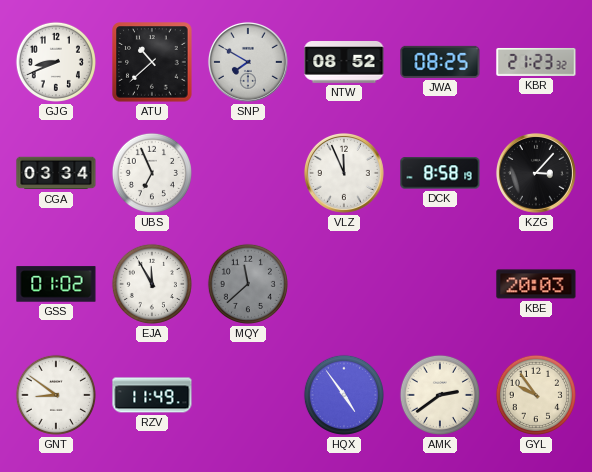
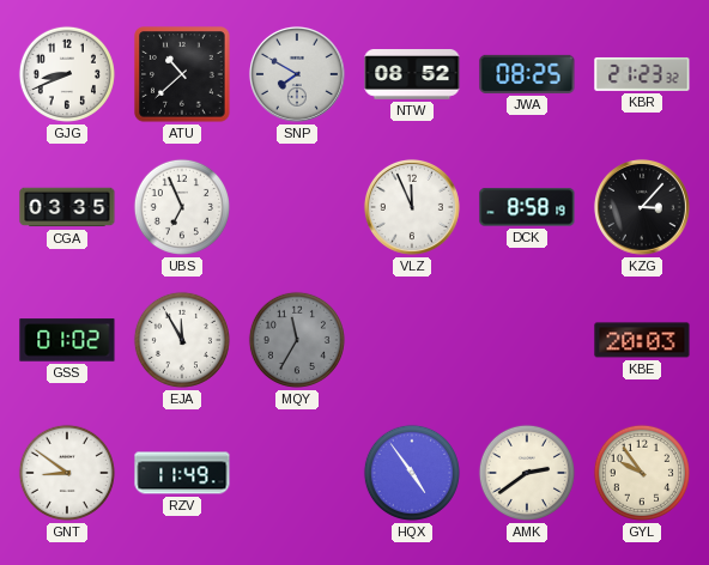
CGA: 03:34 -> 03:35 (67, 207)
MQY: 11:38 -> 11:35 (297, 340)
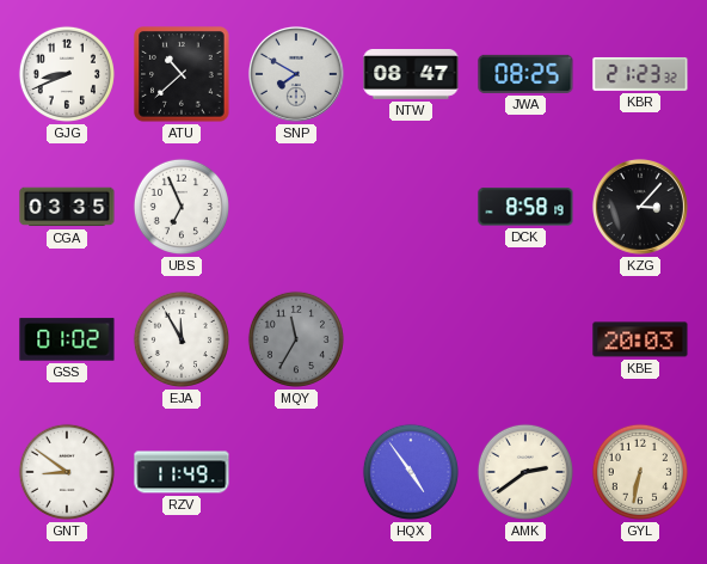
NTW: 08:52 -> 08:47 (411, 75)
VLZ: 11:56 -> none (412, 207)
GYL: 9:54 -> 6:32 (640, 472)
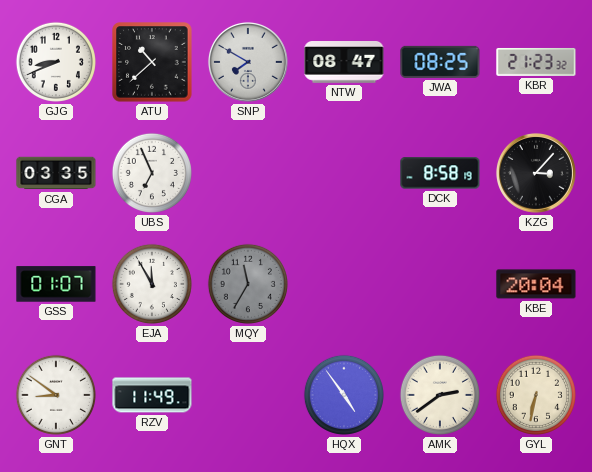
GSS: 01:02 -> 01:07 (56, 284)
KBE: 20:03 -> 20:04 (536, 284)
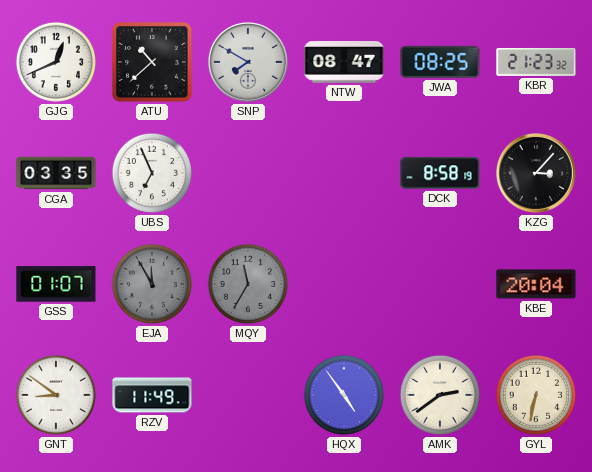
GJG: 8:41 -> 12:41 (56, 62)
EJA dial: white -> grey (152, 284)
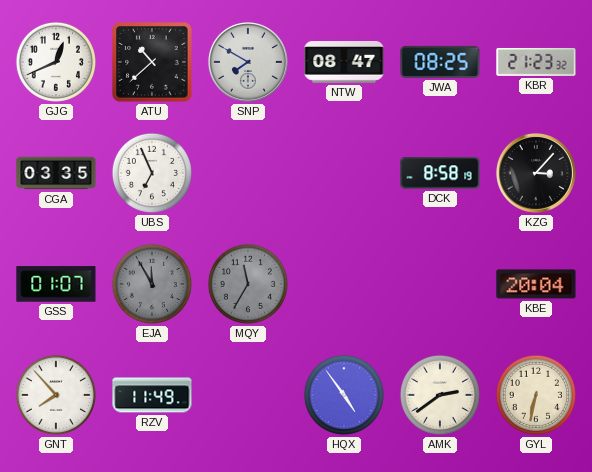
GNT: 8:51 -> 7:53 (56, 395)
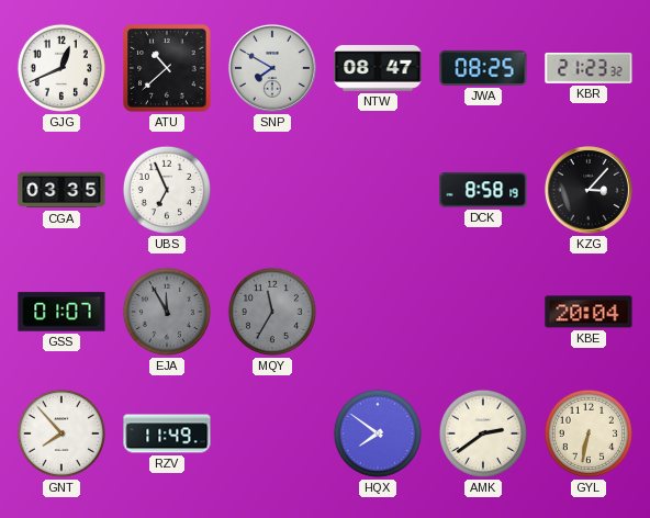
HQX: 4:54 -> 7:51 (378, 433)
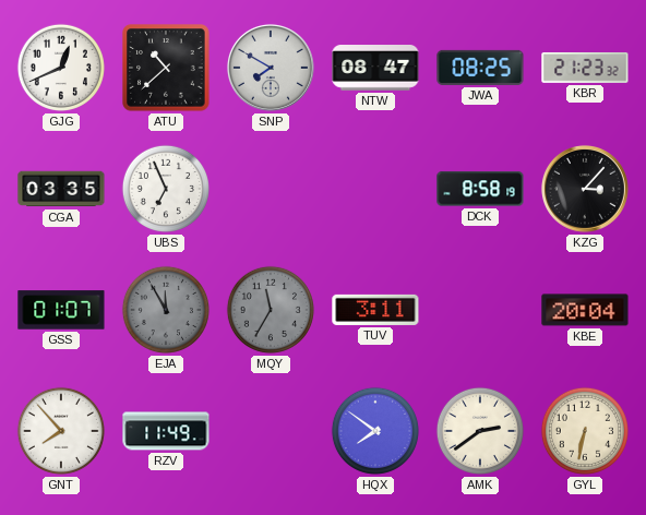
TUV: none -> 3:11 (375, 310)
